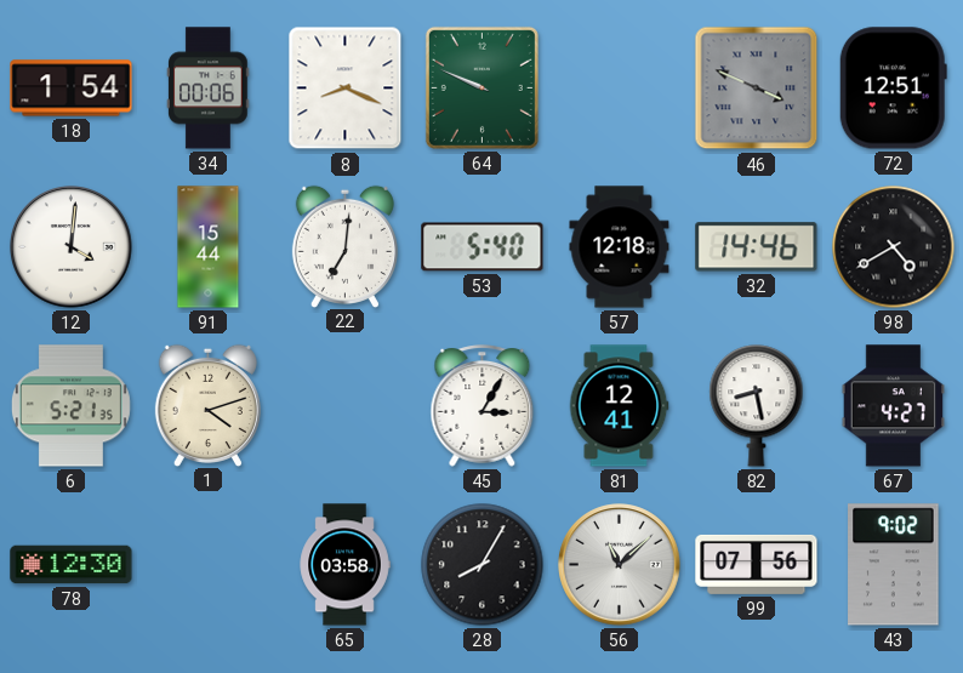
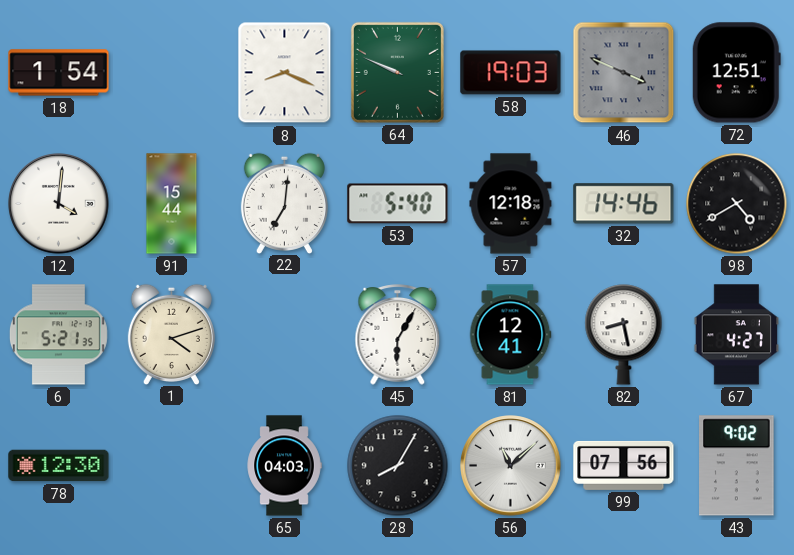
34: 00:06 -> none (209, 89)
58: none -> 19:03 (511, 73)
45: 3:05 -> 6:05 (398, 335)
65: 03:58 -> 04:03 (284, 466)
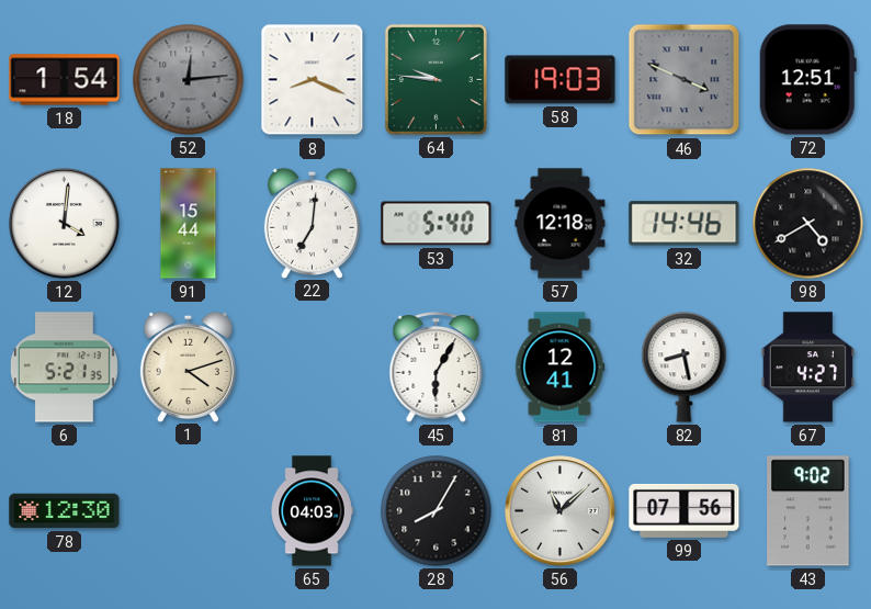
52: none -> 12:14 (189, 80)
64: 9:49 -> 9:46 (435, 79)
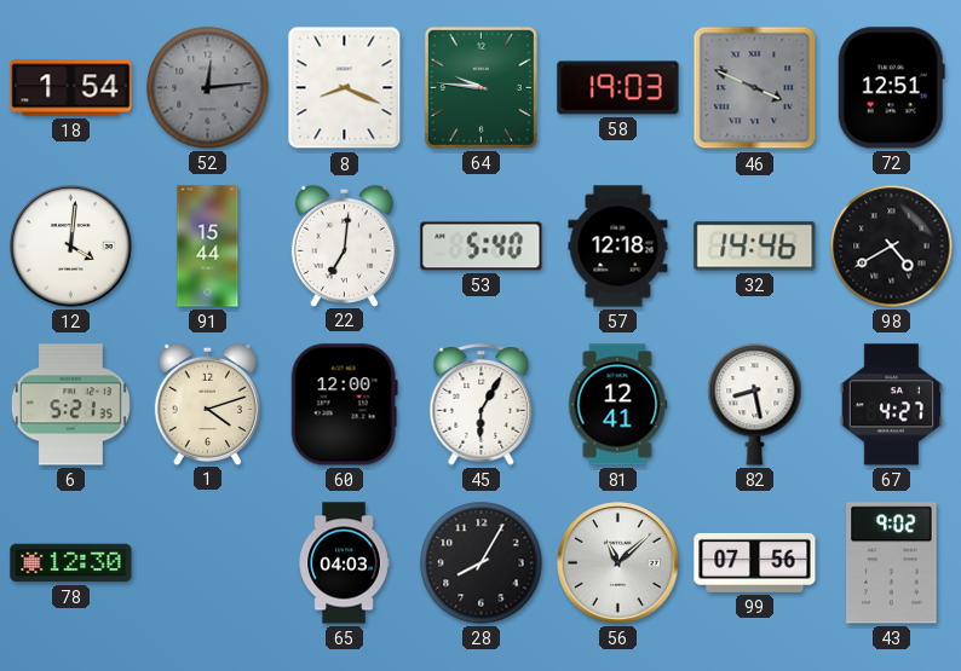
60: none -> 12:00 (344, 405)
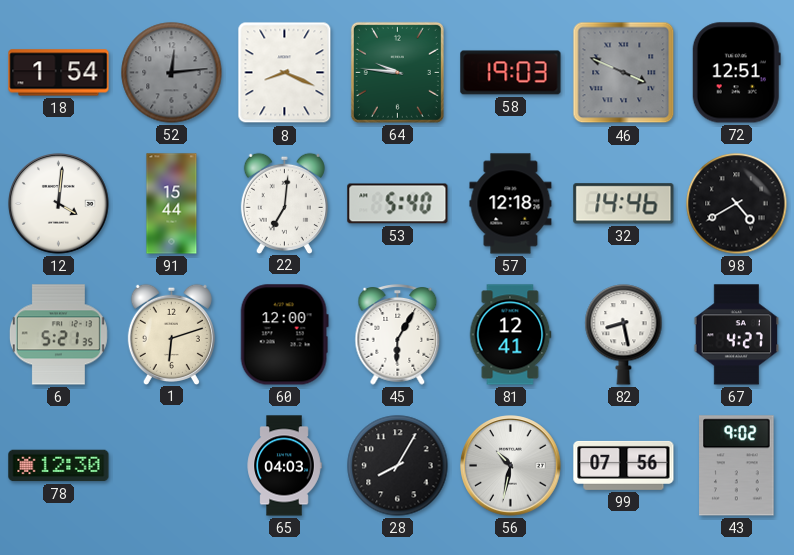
1: 4:12 -> 6:12 (171, 334)
56: 11:08 -> 10:32 (511, 466)
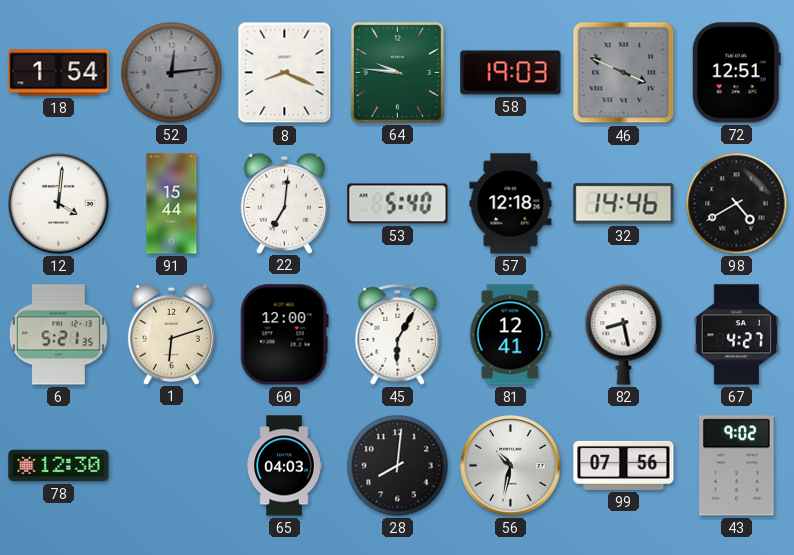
28: 8:05 -> 8:01 (398, 466)
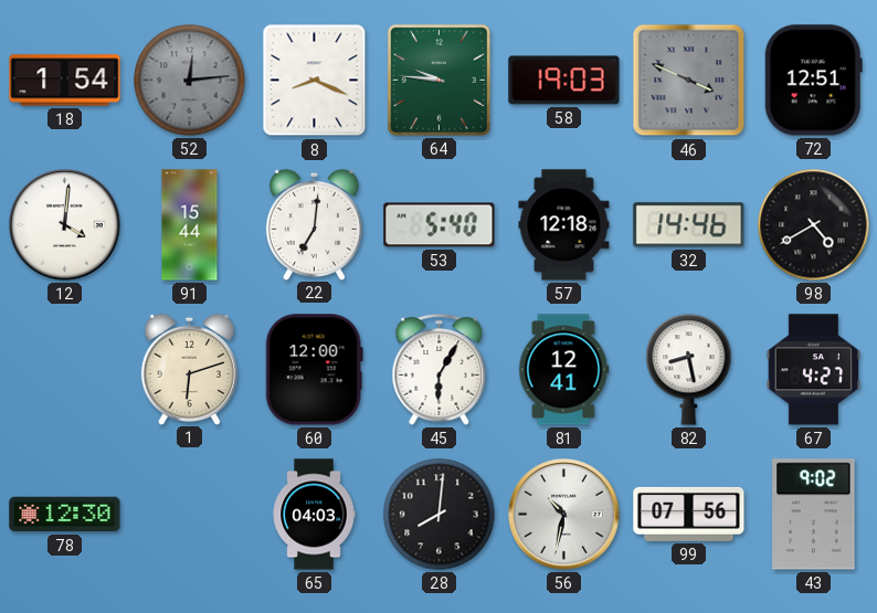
6: 5:21 -> none (58, 335)
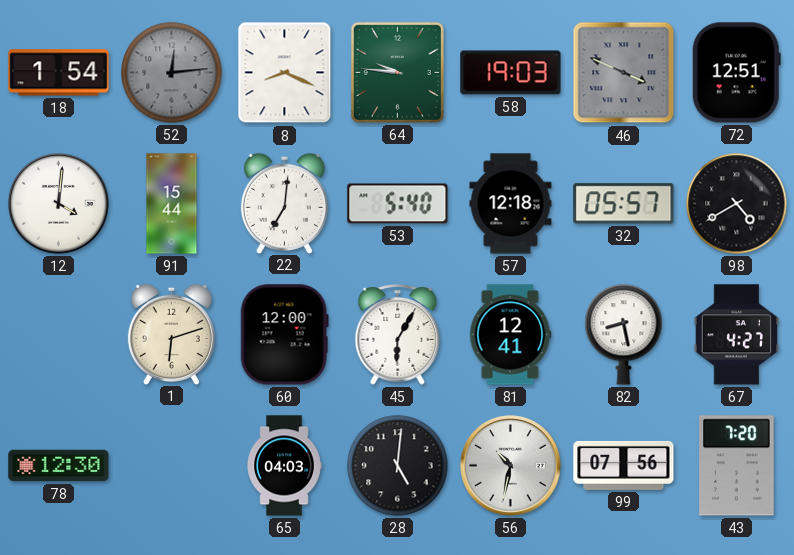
32: 14:46 -> 05:57 (624, 204)
28: 8:01 -> 5:01 (398, 466)
43: 9:02 -> 7:20 (737, 466)
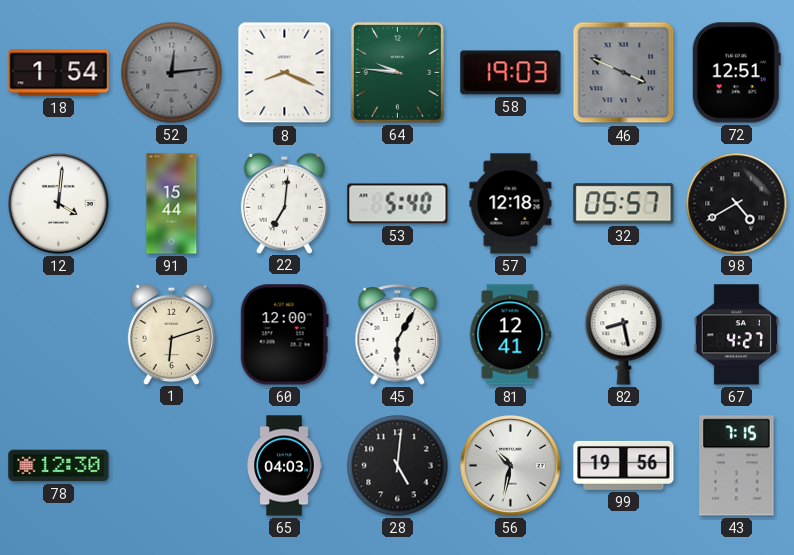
99: 07:56 -> 19:56 (624, 465)
43: 7:20 -> 7:15 (737, 466)
